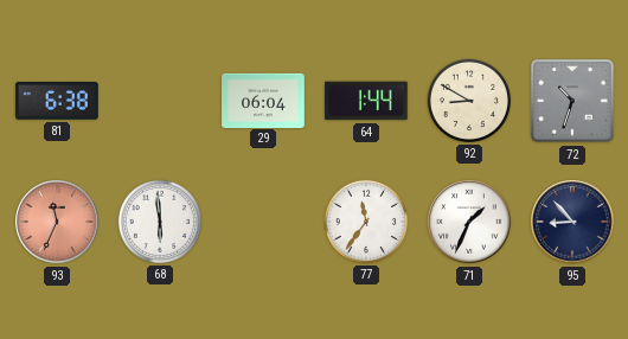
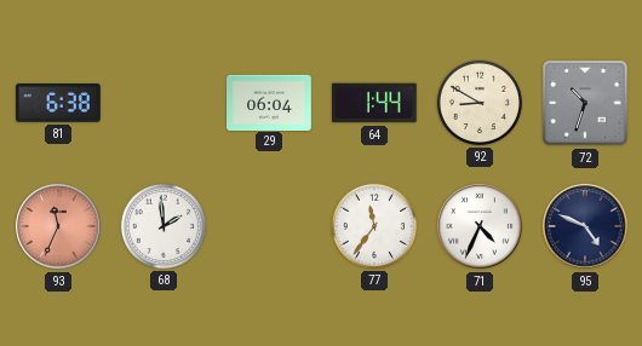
68: 5:59 -> 1:59 (164, 226)
71: 1:34 -> 4:34 (480, 226)
95: 8:53 -> 4:49 (585, 226)
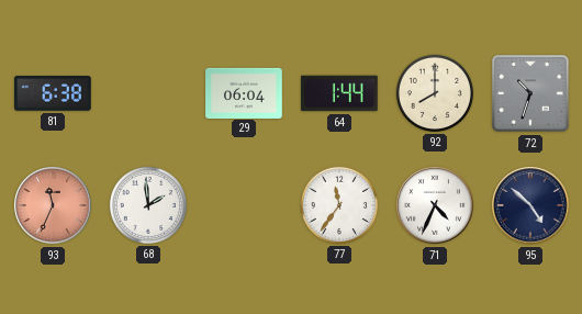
92: 8:50 -> 8:00 (435, 93)
95: 4:49 -> 4:52 (530, 205)
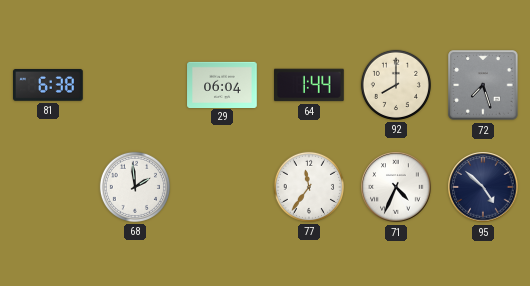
72: 10:33 -> 7:27 (483, 85)
93: 11:34 -> none (53, 205)
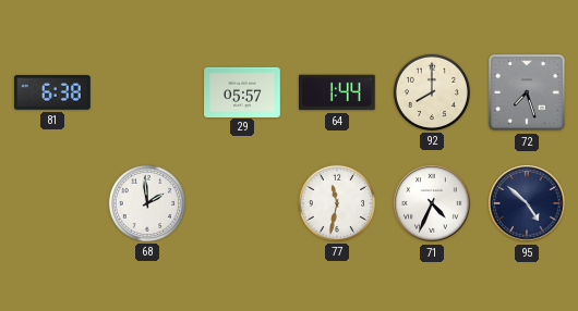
29: 06:04 -> 05:57 (242, 91)
77: 11:36 -> 11:32 (337, 203)
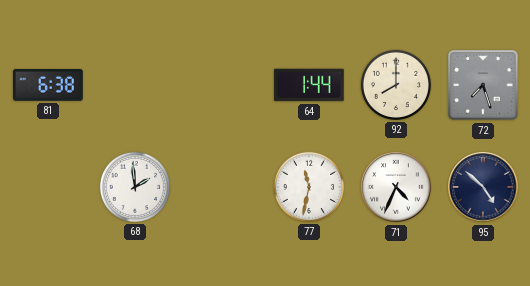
29: 05:57 -> none (242, 91)
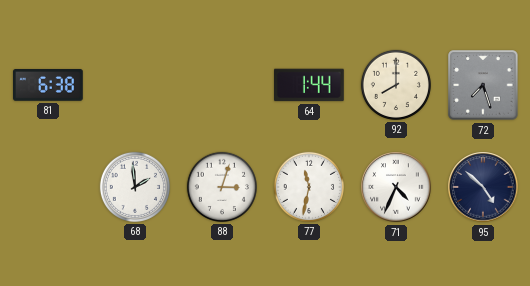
88: none -> 3:03 (222, 187)
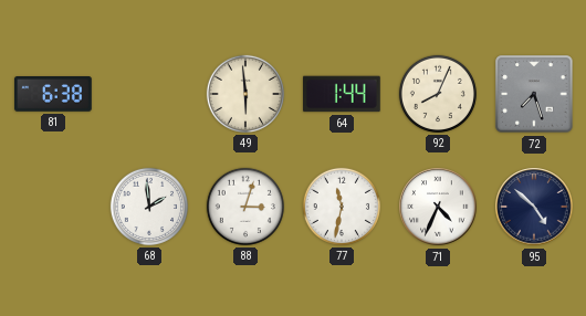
49: none -> 5:59 (245, 94)
92: 8:00 -> 8:04 (438, 94)
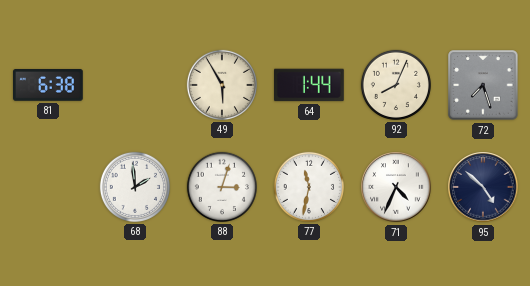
49: 5:59 -> 5:55 (222, 85)
